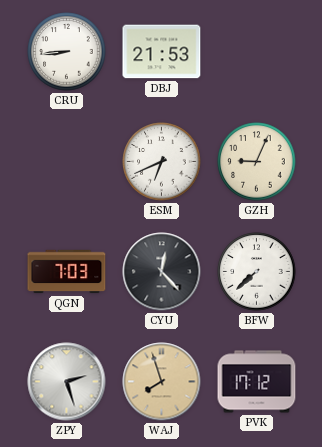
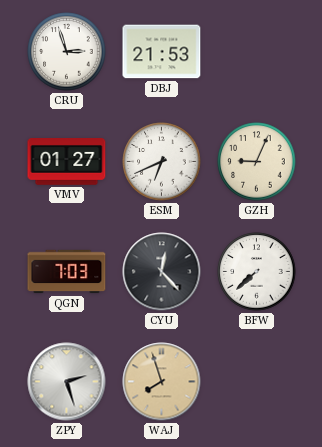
CRU: 8:44 -> 2:57 (67, 52)
VMV: none -> 01:27 (67, 162)
PVK: 17:12 -> none (257, 382)
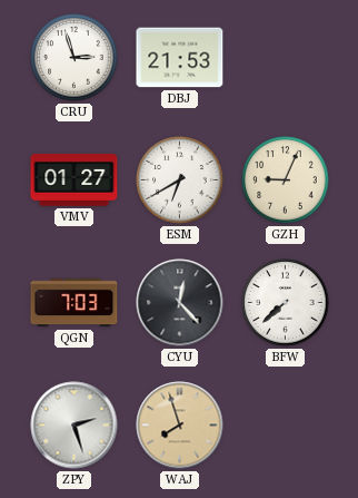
ESM: 6:41 -> 6:40 (180, 180)
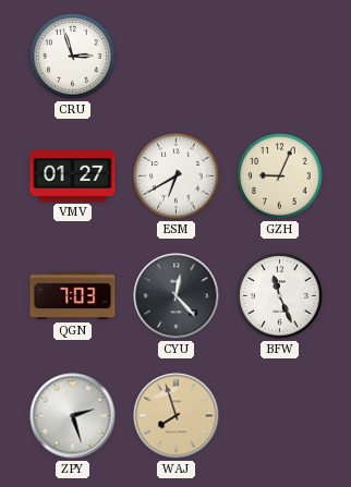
DBJ: 21:53 -> none (180, 58)
BFW: 7:38 -> 11:26 (280, 296)
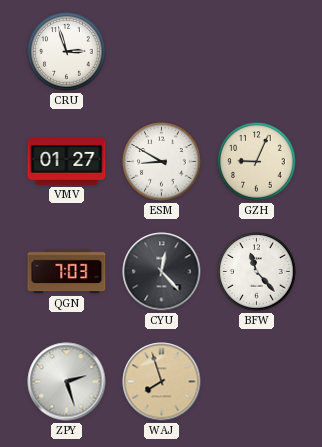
ESM: 6:40 -> 8:50 (162, 162)
BFW: 11:26 -> 11:23 (257, 272)
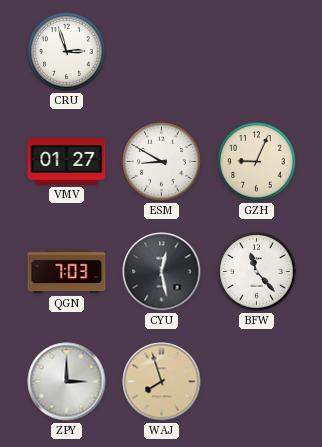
CYU: 12:23 -> 12:28 (162, 272)
ZPY: 2:27 -> 3:00 (67, 382)
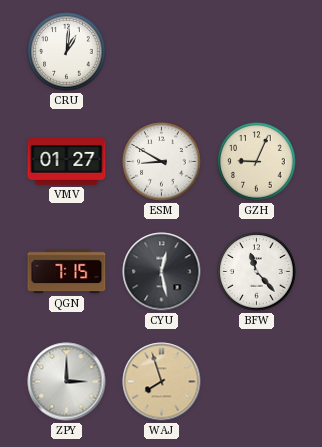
CRU: 2:57 -> 1:01 (67, 52)
QGN: 7:03 -> 7:15 (67, 272)
